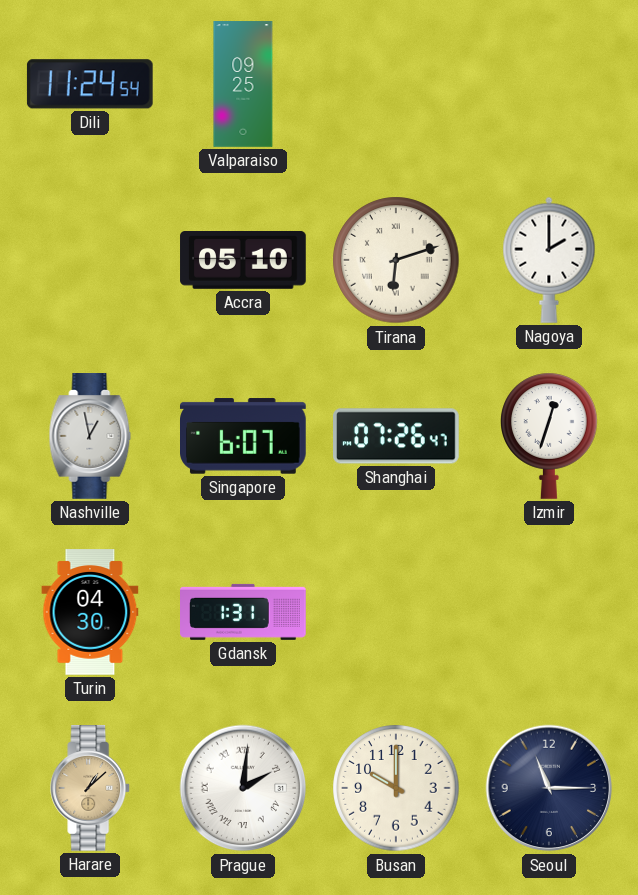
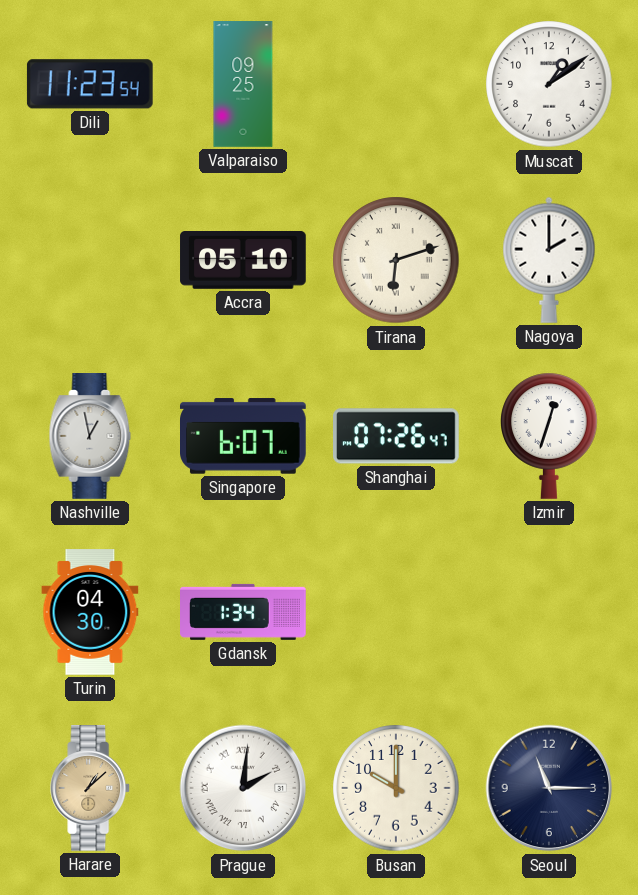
Dili: 11:24 -> 11:23 (90, 84)
Muscat: none -> 1:09 (549, 84)
Gdansk: 1:31 -> 1:34 (244, 612)
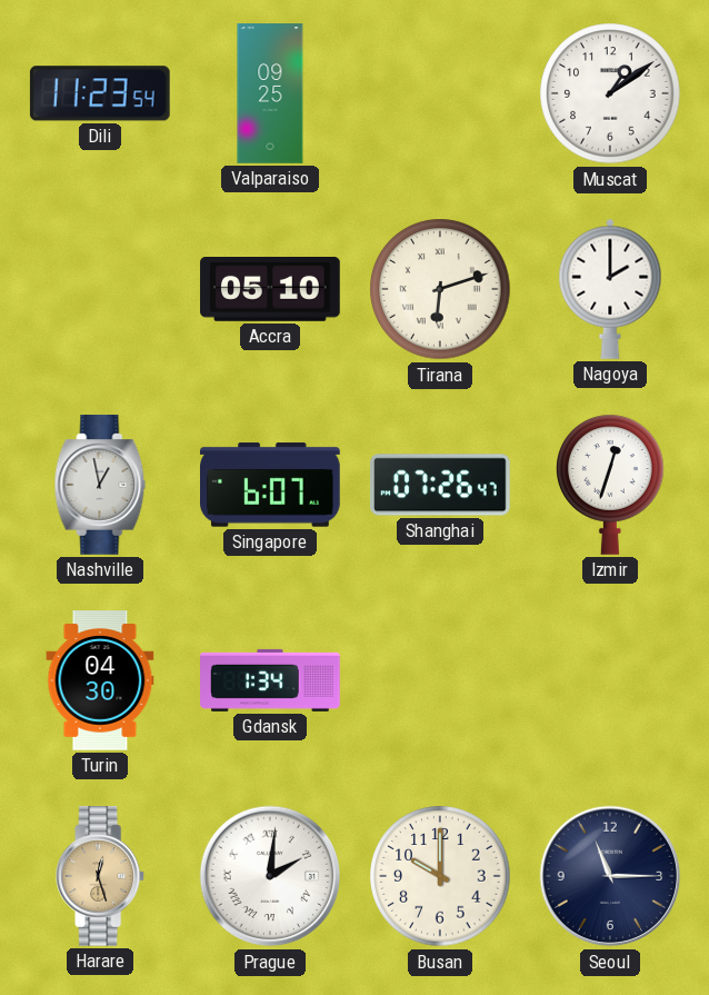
Harare: 1:08 -> 12:27 (101, 877)
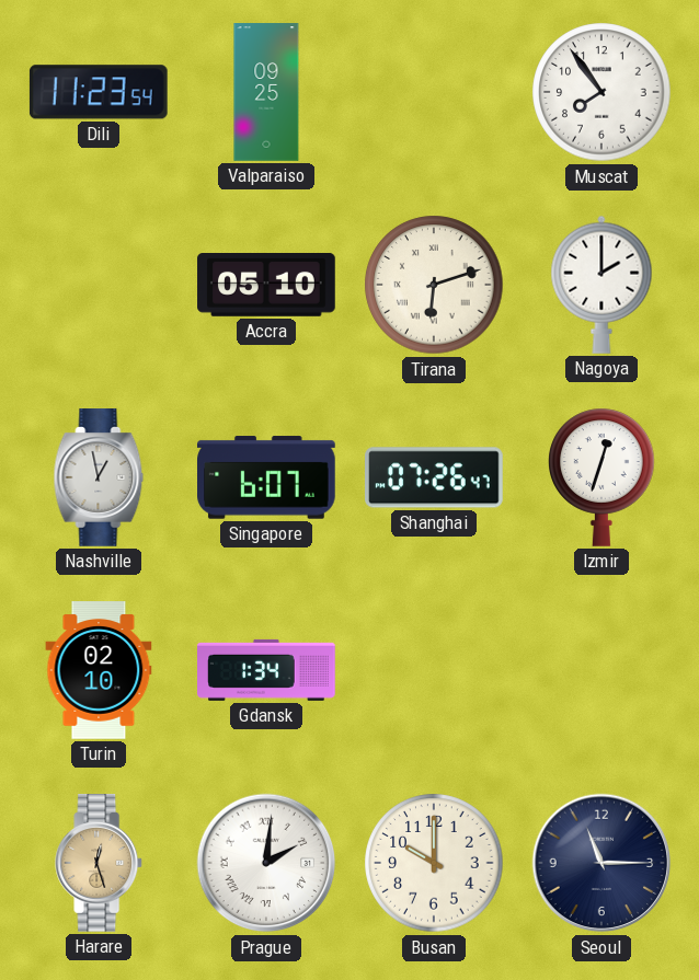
Muscat: 1:09 -> 7:54 (601, 92)
Turin: 04:30 -> 02:10 (99, 670)
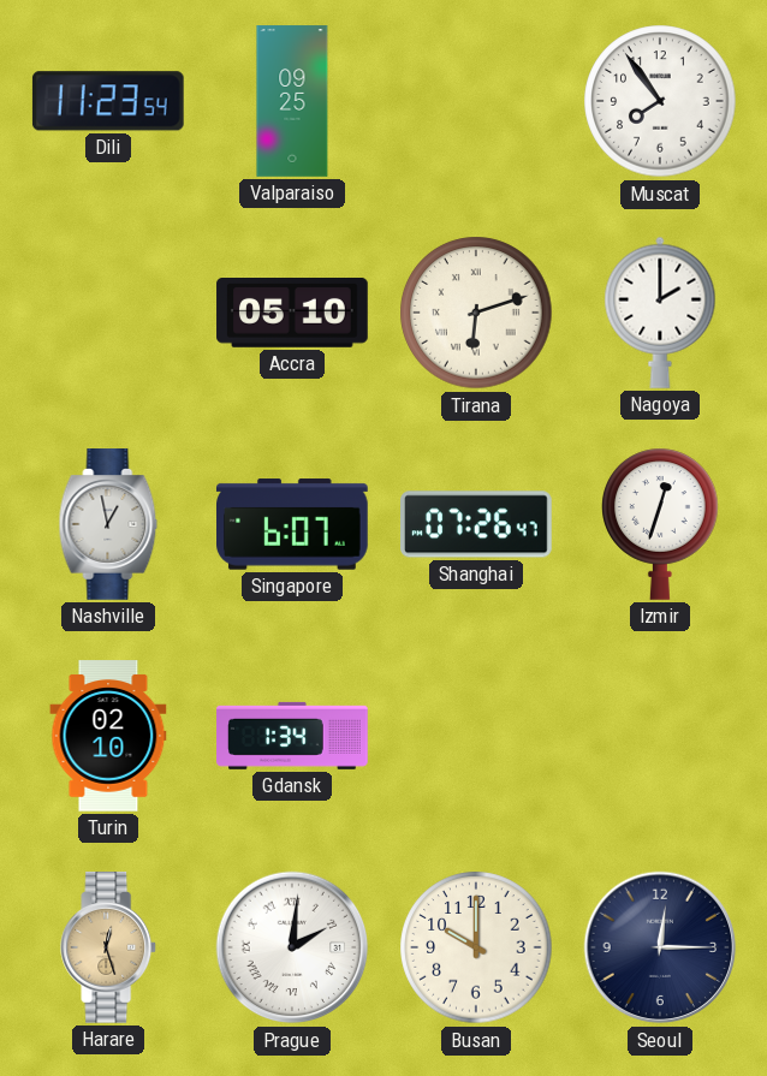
Seoul: 11:15 -> 12:15 (660, 947)
